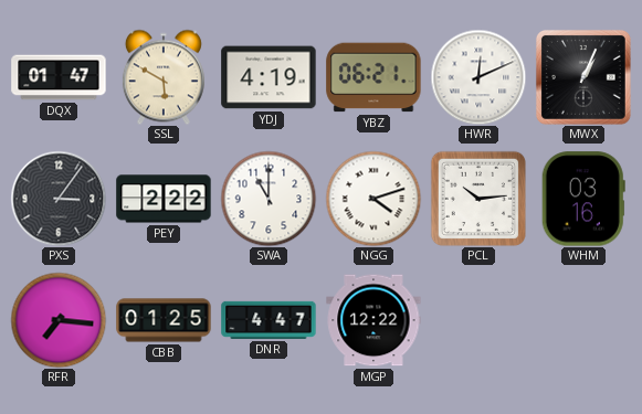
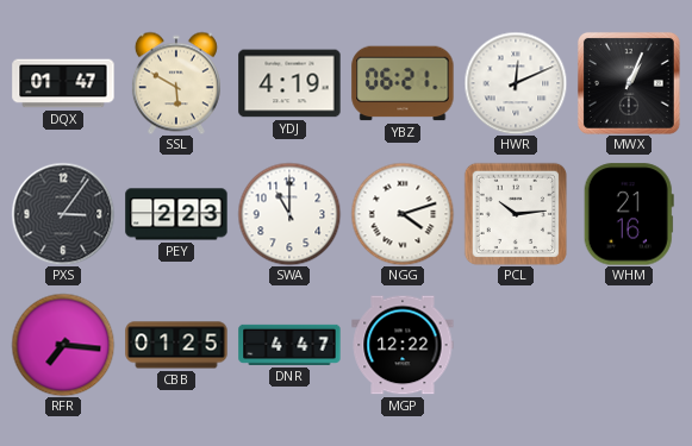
PEY: 2:22 -> 2:23 (176, 214)
WHM: 03:16 -> 21:16 (629, 214)
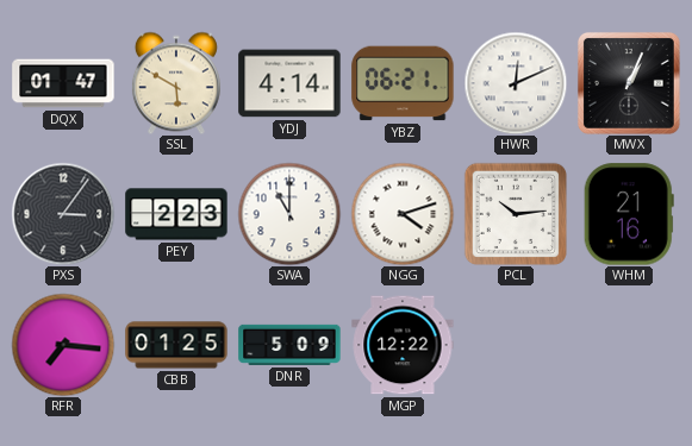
YDJ: 4:19 -> 4:14 (289, 83)
DNR: 4:47 -> 5:09 (289, 345)
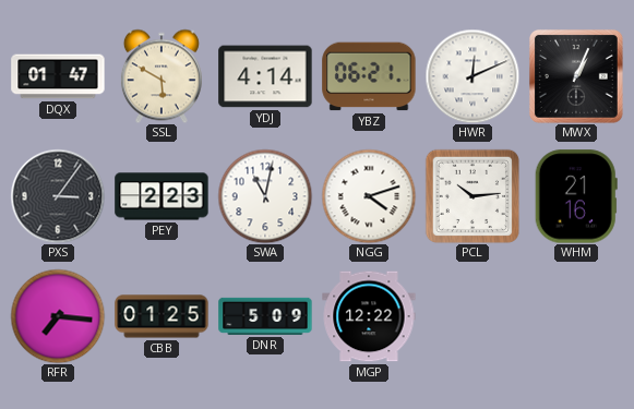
SWA: 11:00 -> 11:02 (265, 196)
